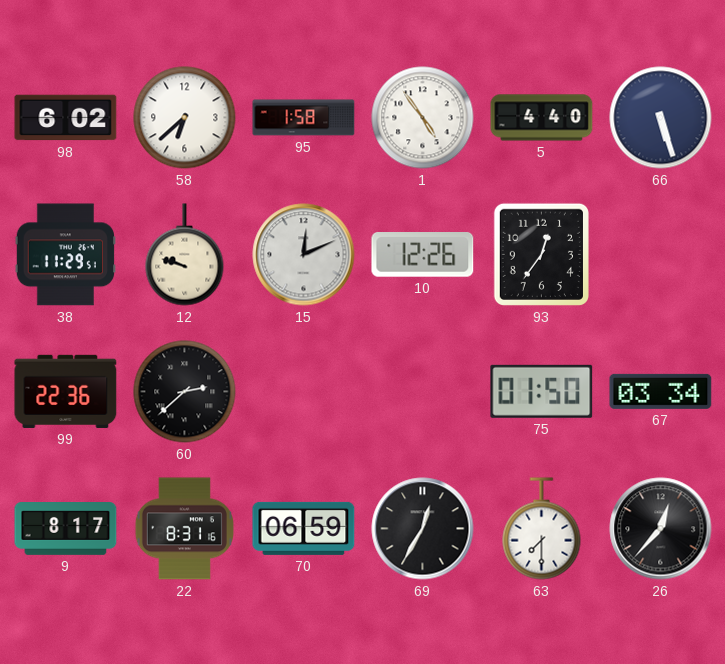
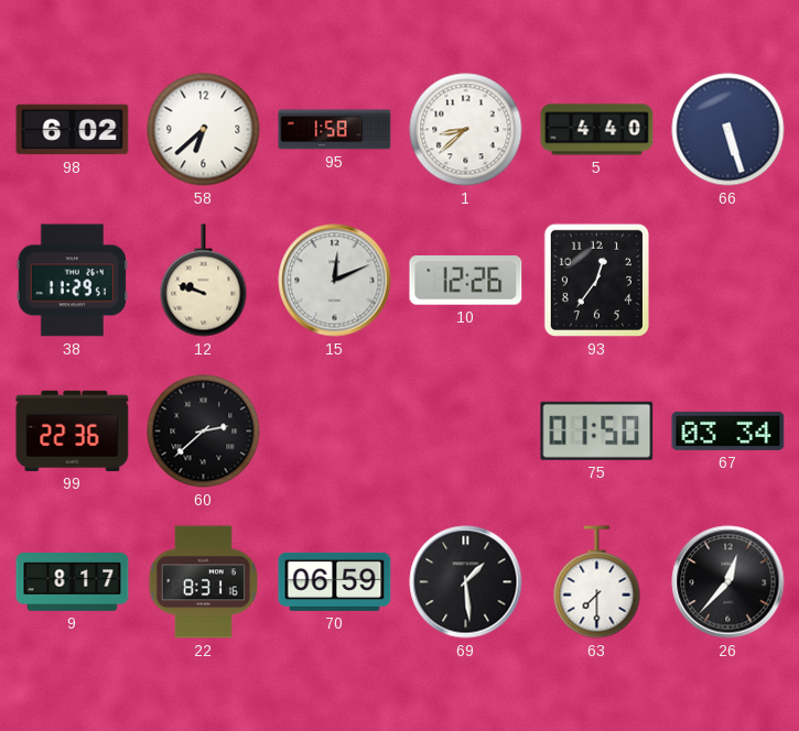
1: 4:54 -> 8:38 (466, 130)
69: 12:35 -> 1:29 (466, 582)
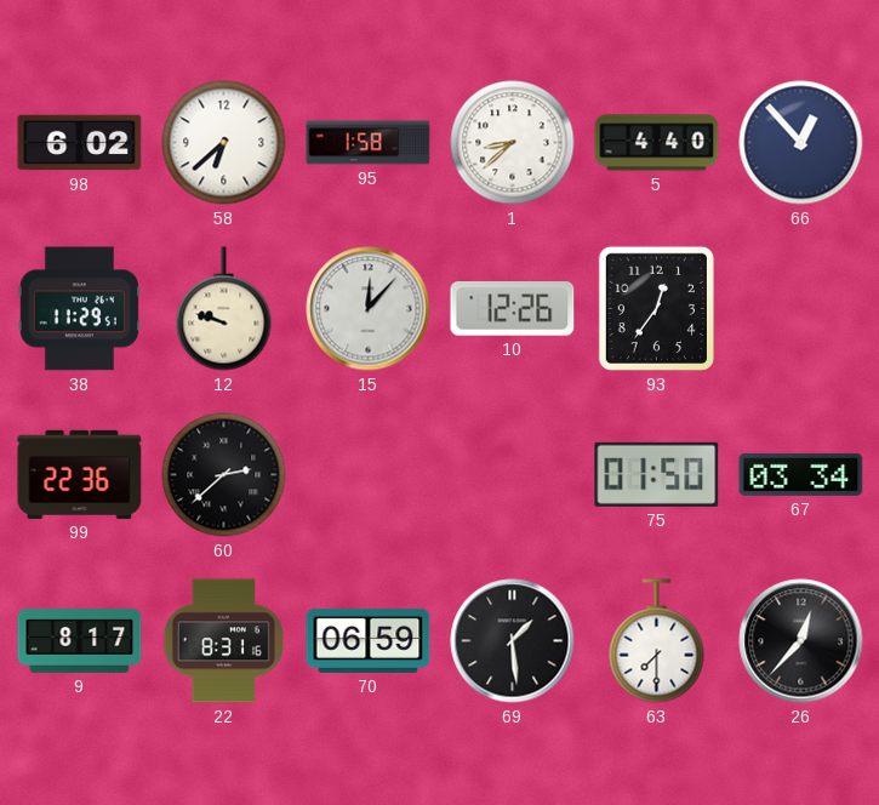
66: 5:27 -> 12:53 (801, 143)
15: 12:11 -> 12:07 (369, 309)
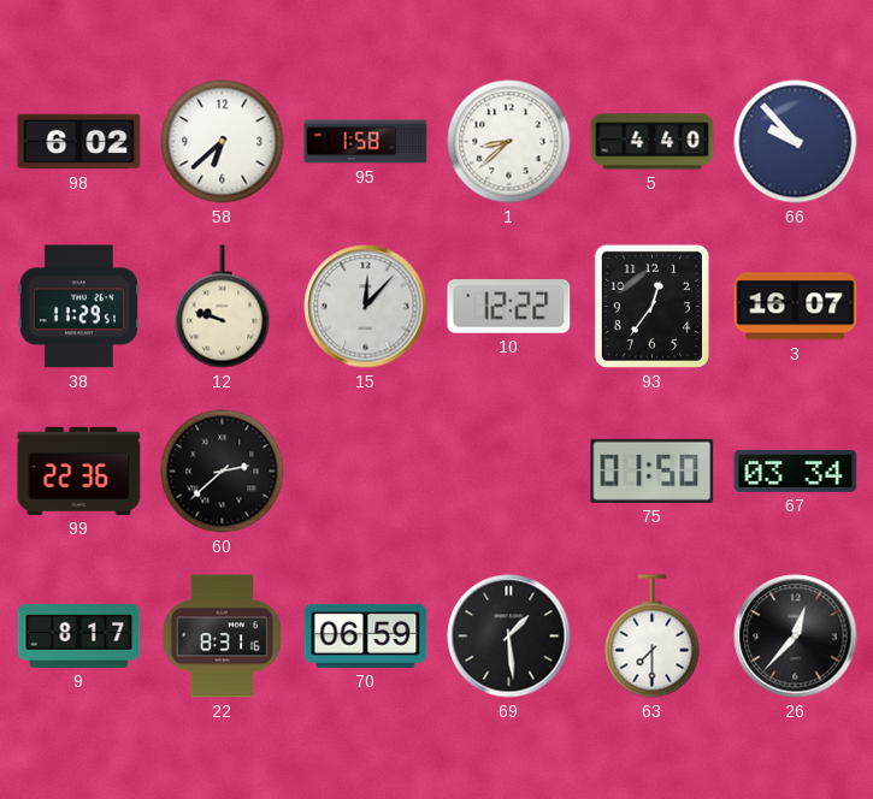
66: 12:53 -> 9:53 (796, 142)
10: 12:26 -> 12:22 (509, 307)
3: none -> 16:07 (796, 307)
